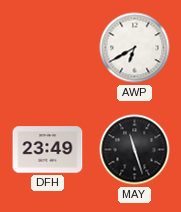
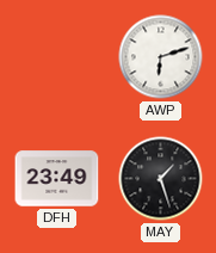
AWP: 6:40 -> 6:12 (161, 57)
MAY: 11:27 -> 1:27 (161, 179)
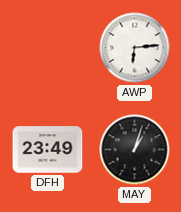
AWP: 6:12 -> 6:14 (135, 48)
MAY: 1:27 -> 1:03 (135, 150)
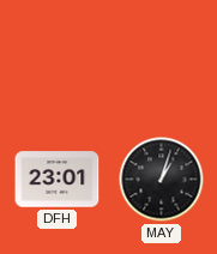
AWP: 6:14 -> none (135, 48)
DFH: 23:49 -> 23:01 (58, 180)
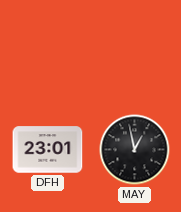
MAY: 1:03 -> 12:58 (135, 150)
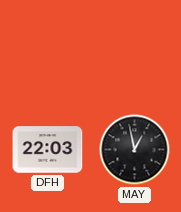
DFH: 23:01 -> 22:03 (48, 150)
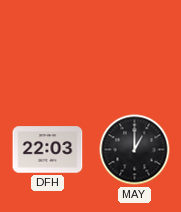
MAY: 12:58 -> 1:00 (135, 150)
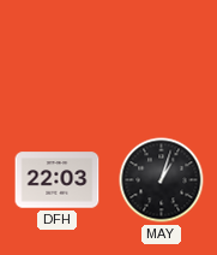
MAY: 1:00 -> 1:03 (162, 180)
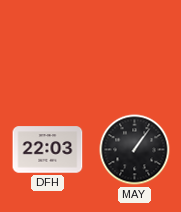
MAY: 1:03 -> 1:06 (135, 150)
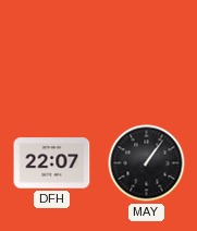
DFH: 22:03 -> 22:07 (52, 163)
